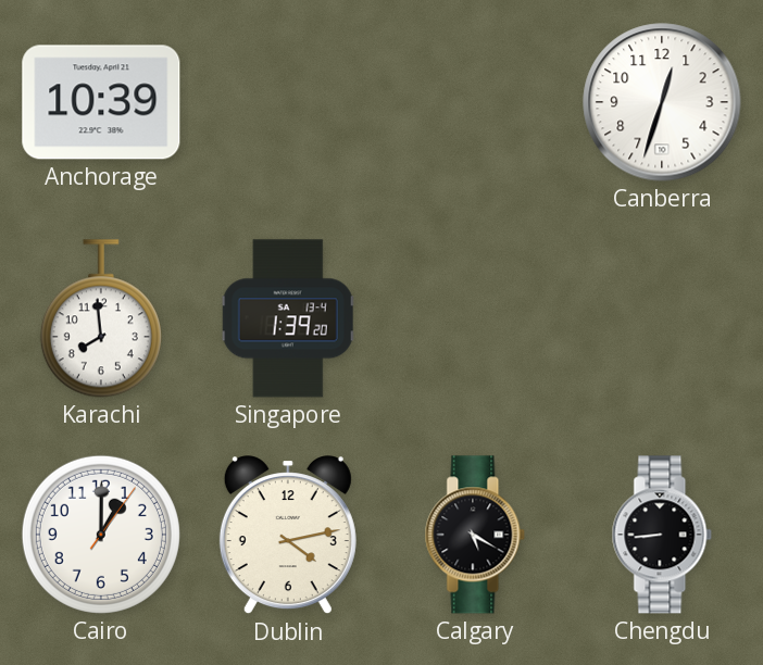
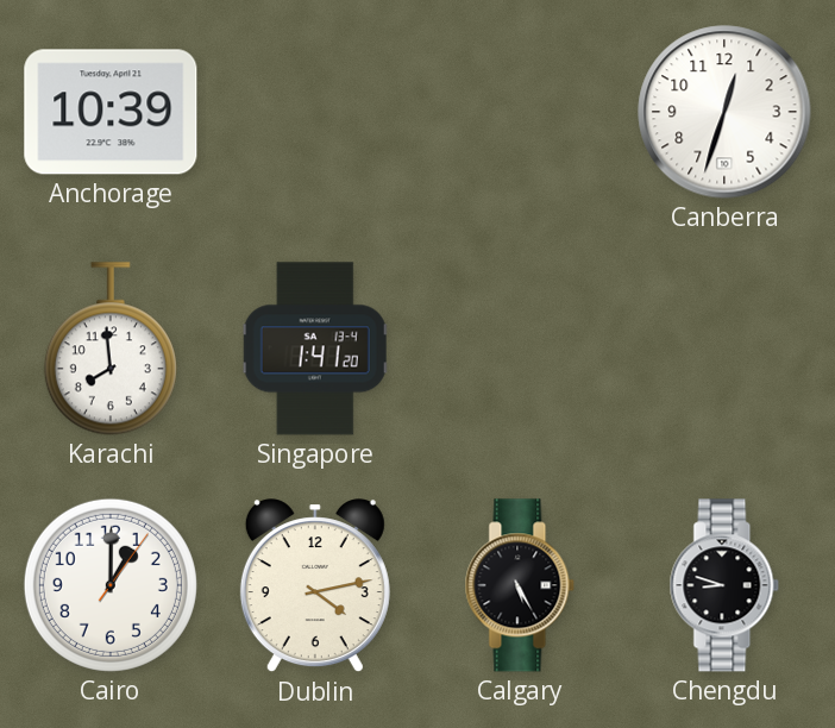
Singapore: 1:39 -> 1:41 (315, 349)
Calgary: 5:20 -> 5:25 (520, 585)
Chengdu: 8:44 -> 8:48 (724, 585)
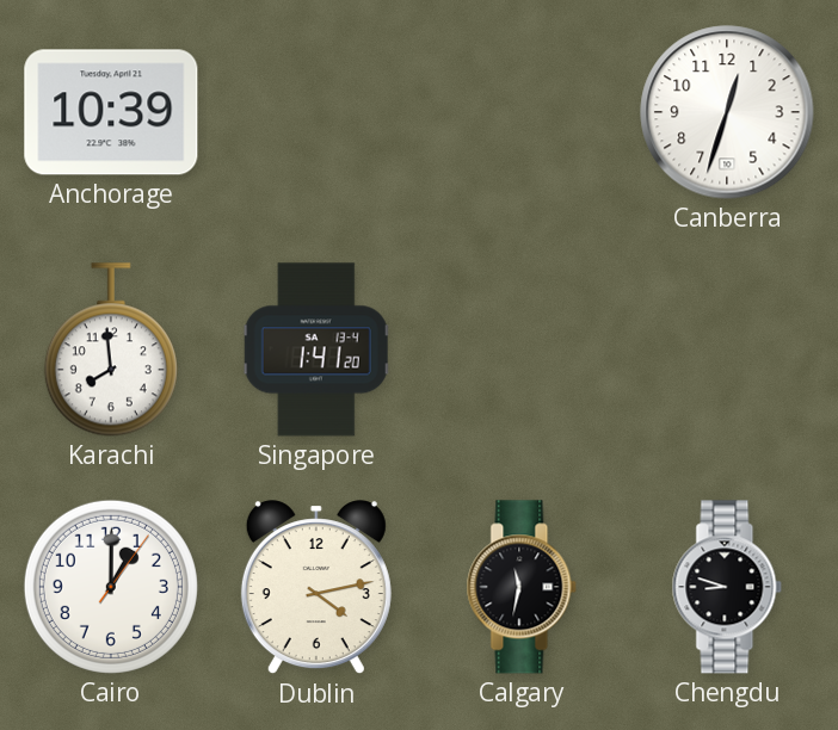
Calgary: 5:25 -> 11:32 (522, 587)
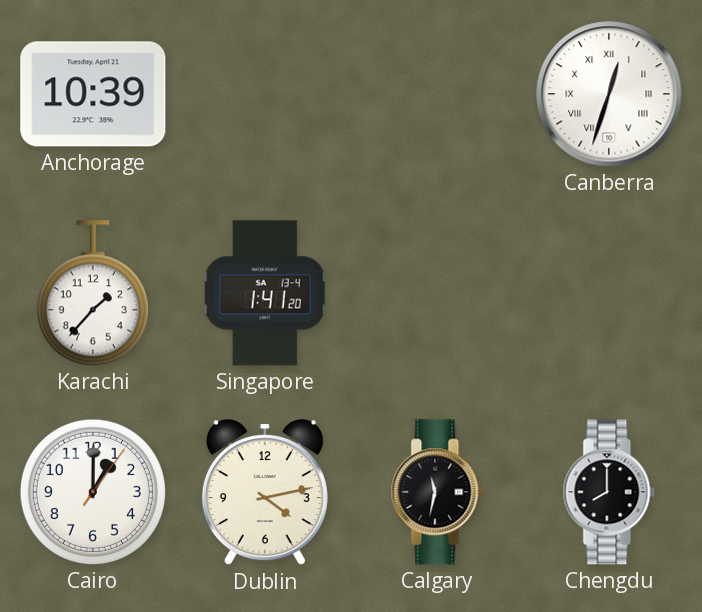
Canberra numerals: Arabic -> Roman (609, 94)
Karachi: 7:59 -> 1:37 (93, 293)
Chengdu: 8:48 -> 8:00 (609, 492)
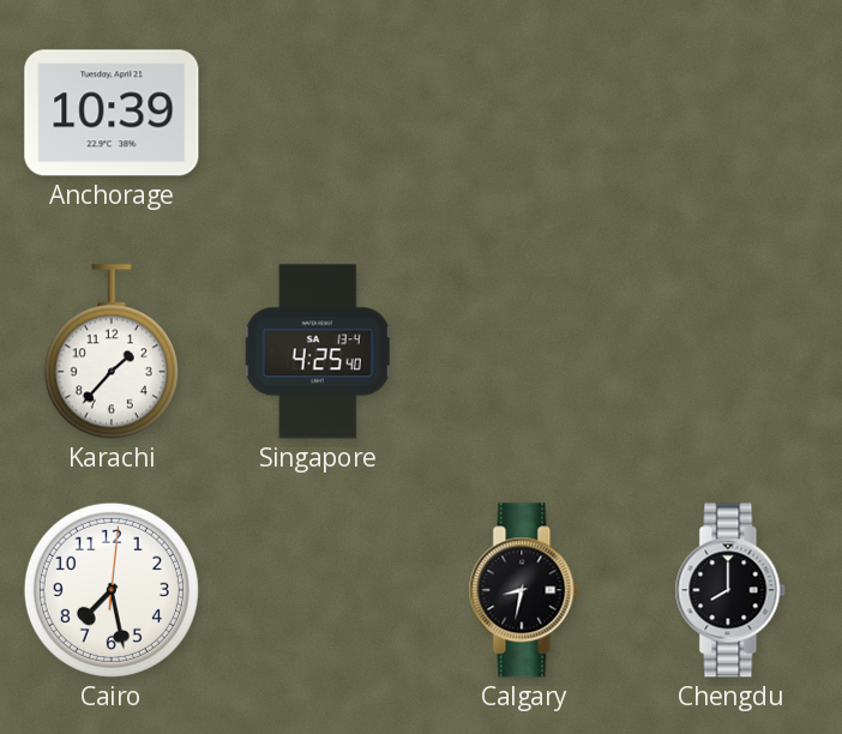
Canberra: 12:33 -> none (609, 94)
Singapore: 1:41 -> 4:25 (318, 351)
Cairo: 1:00 -> 7:28 (112, 590)
Dublin: 4:13 -> none (265, 493)
Calgary: 11:32 -> 8:32 (524, 590)
